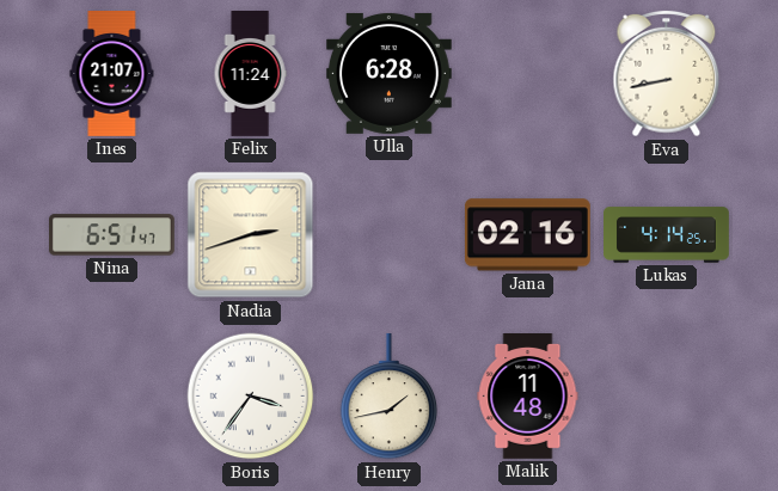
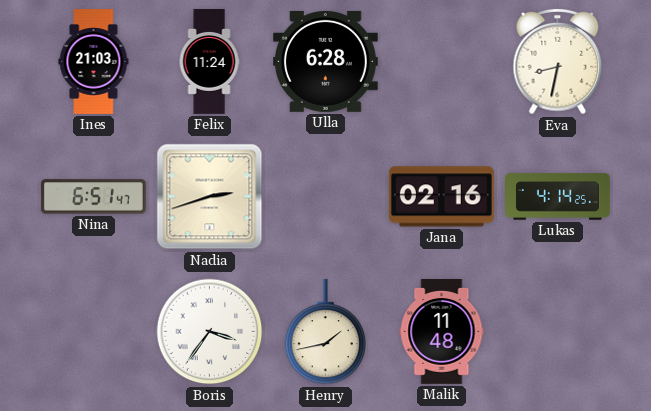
Ines: 21:07 -> 21:03 (94, 62)
Eva: 8:43 -> 8:32 (558, 62)
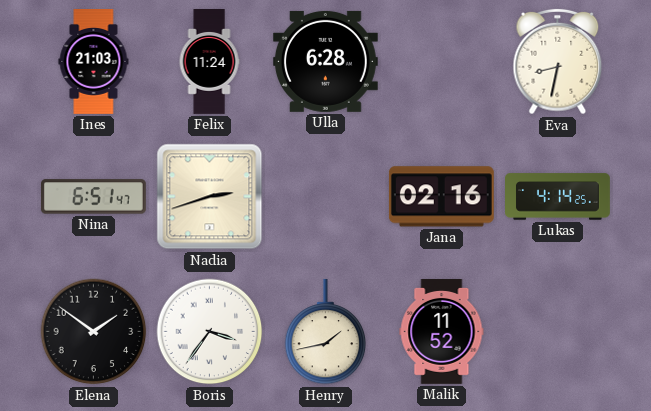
Elena: none -> 1:51 (94, 332)
Malik: 11:48 -> 11:52 (442, 332)
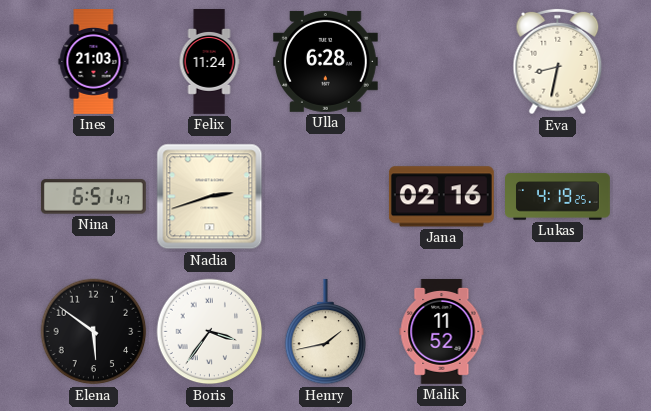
Lukas: 4:14 -> 4:19 (558, 197)
Elena: 1:51 -> 5:51 (94, 332)
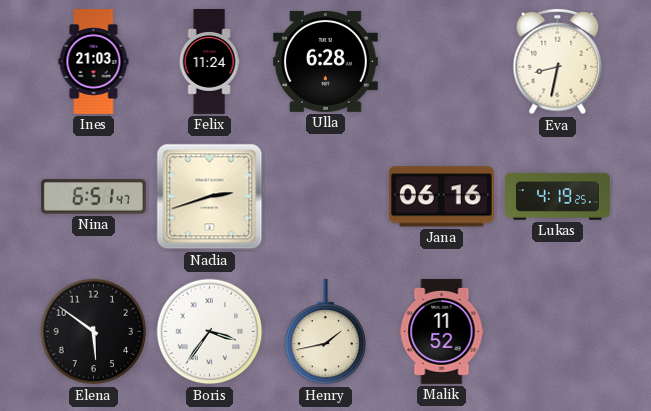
Jana: 02:16 -> 06:16 (441, 197)
